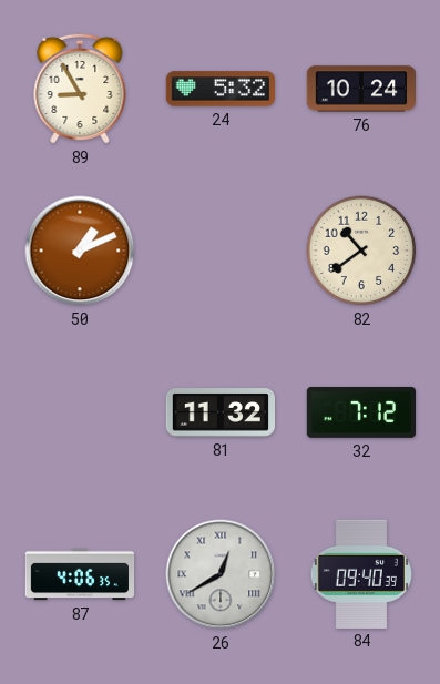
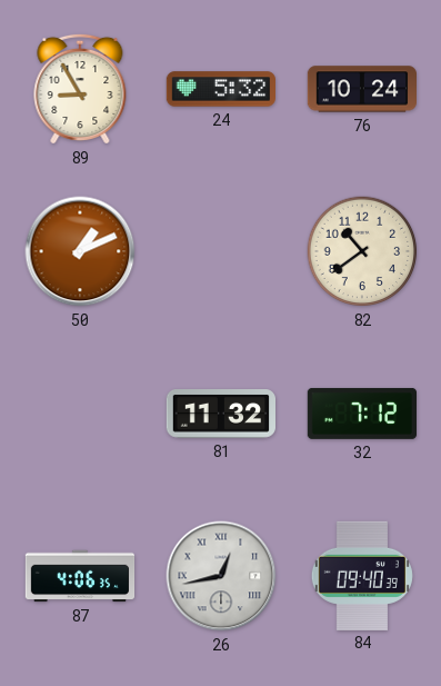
26: 12:40 -> 12:43 (221, 576)
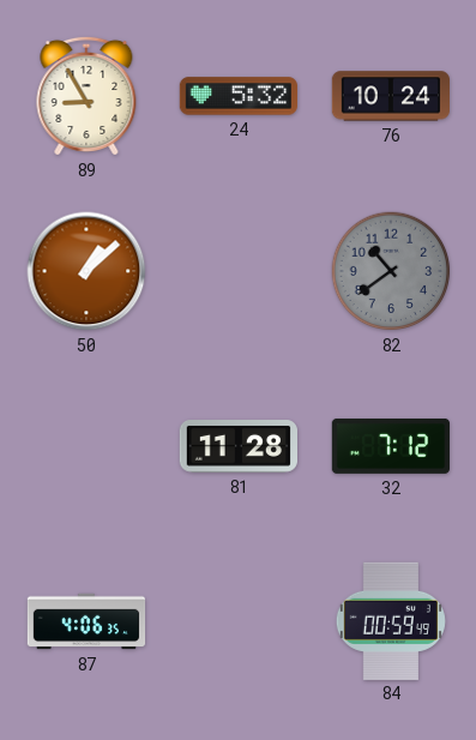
50: 1:11 -> 1:08 (86, 271)
82 dial: cream -> grey (391, 271)
81: 11:32 -> 11:28 (237, 447)
26: 12:43 -> none (221, 576)
84: 09:40 -> 00:59 (391, 620)
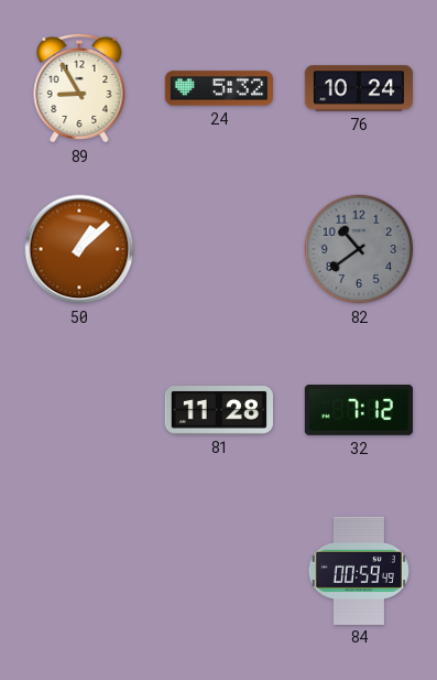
87: 4:06 -> none (86, 621)
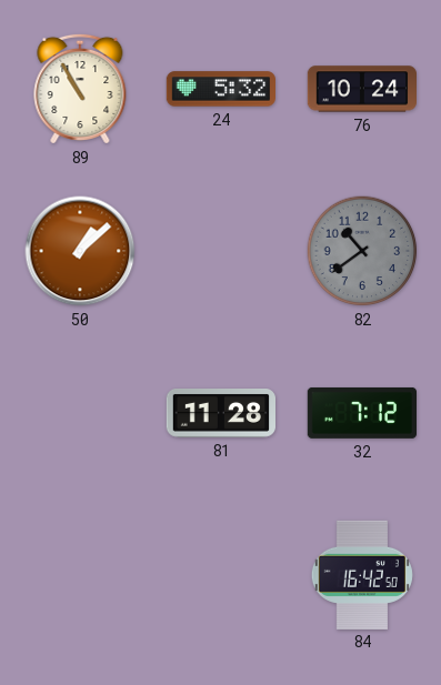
89: 8:55 -> 10:55 (80, 89)
84: 00:59 -> 16:42 (362, 574)
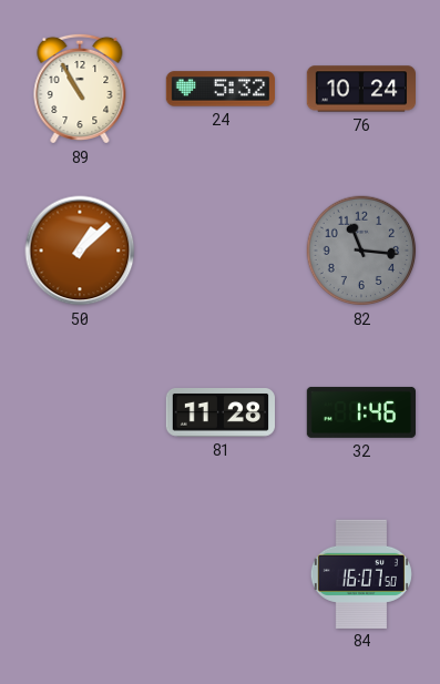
82: 10:39 -> 11:16 (361, 251)
32: 7:12 -> 1:46 (360, 412)
84: 16:42 -> 16:07 (361, 573)
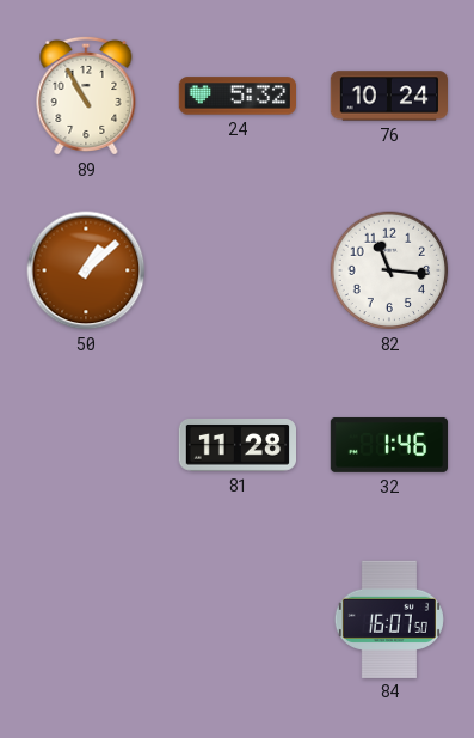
82 dial: grey -> white (389, 270)
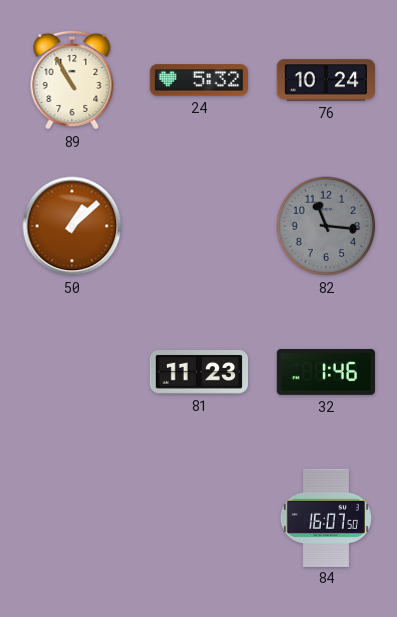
82 dial: white -> grey (326, 226)
81: 11:28 -> 11:23 (198, 373)
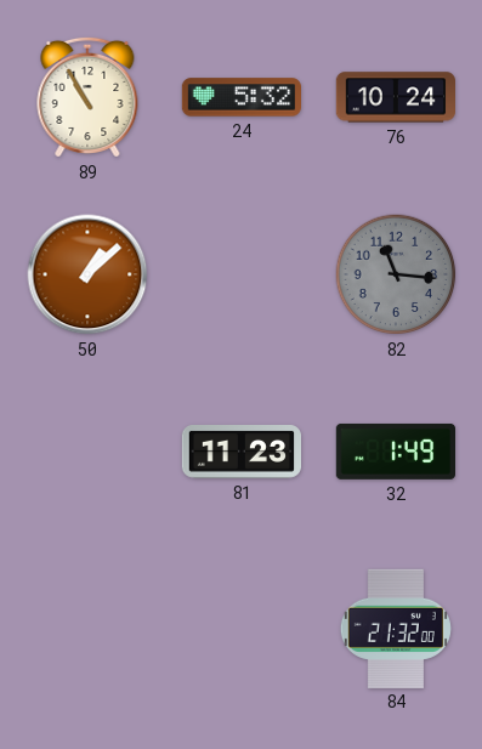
32: 1:46 -> 1:49 (395, 452)
84: 16:07 -> 21:32 (396, 628)
